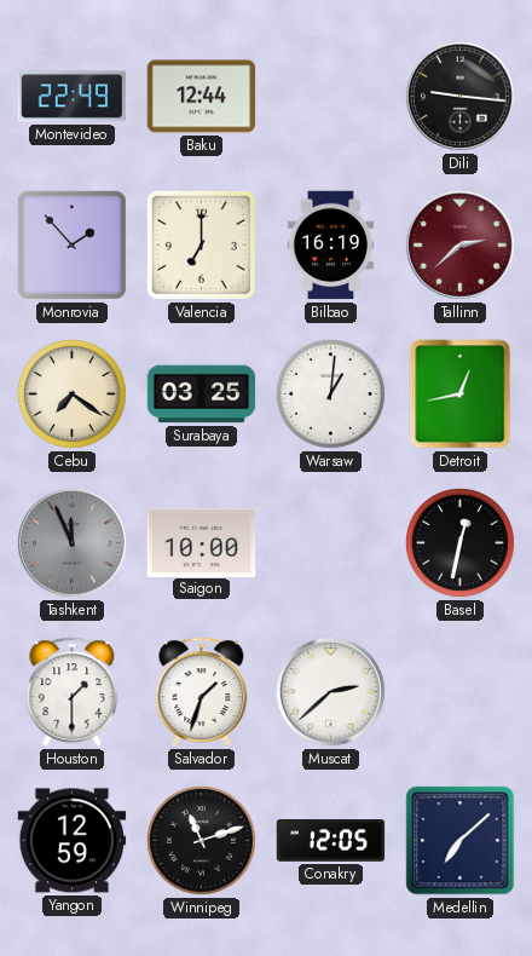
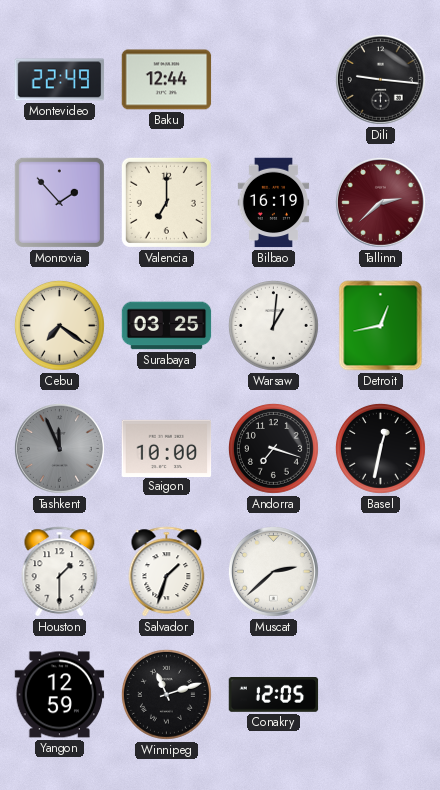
Andorra: none -> 7:18 (273, 448)
Medellin: 7:08 -> none (461, 841)
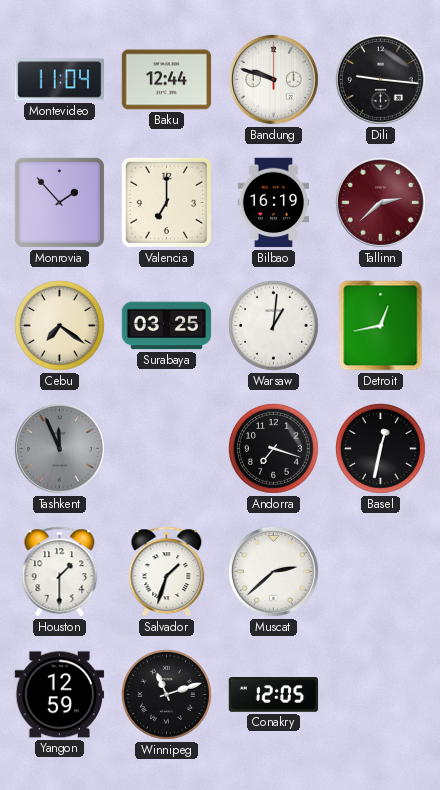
Montevideo: 22:49 -> 11:04 (60, 80)
Bandung: none -> 9:48 (273, 79)
Saigon: 10:00 -> none (167, 448)
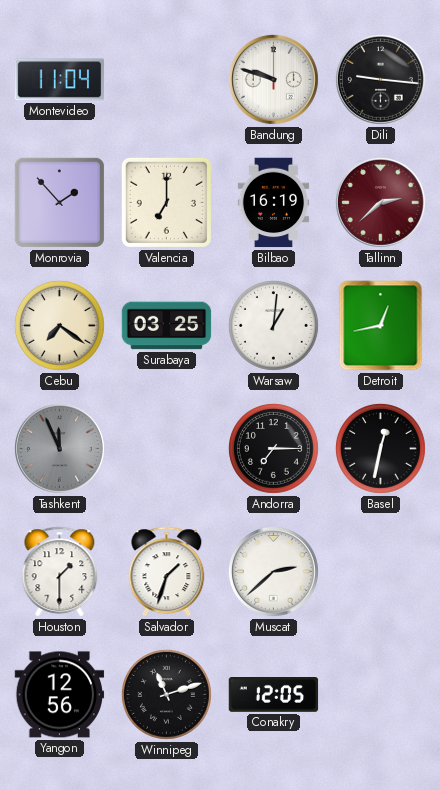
Baku: 12:44 -> none (167, 80)
Andorra: 7:18 -> 7:15 (273, 448)
Yangon: 12:59 -> 12:56 (60, 695)
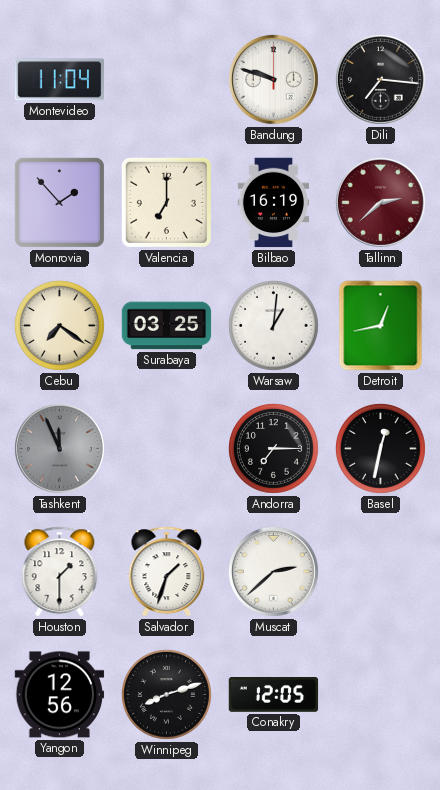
Dili: 9:16 -> 7:16 (380, 79)
Winnipeg: 11:12 -> 8:12 (166, 694)
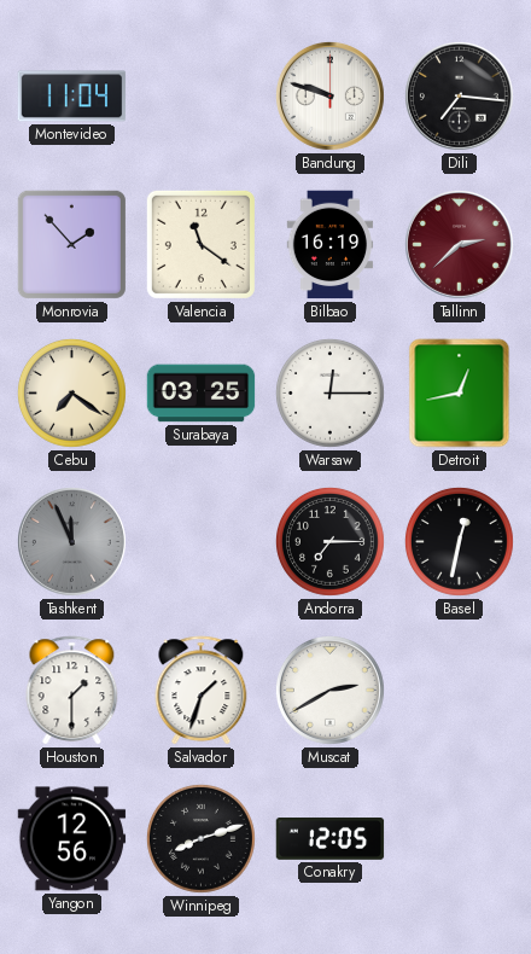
Valencia: 7:00 -> 11:21 (200, 244)
Warsaw: 1:01 -> 12:15 (329, 392)
Muscat: 2:38 -> 2:40 (329, 690)
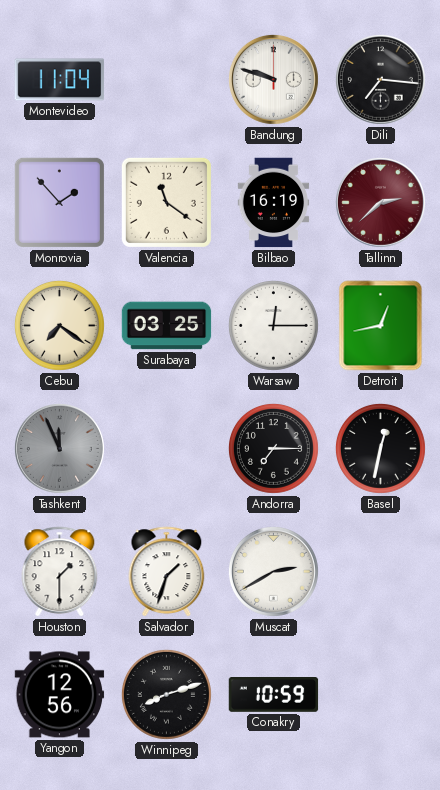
Conakry: 12:05 -> 10:59 (274, 695)
